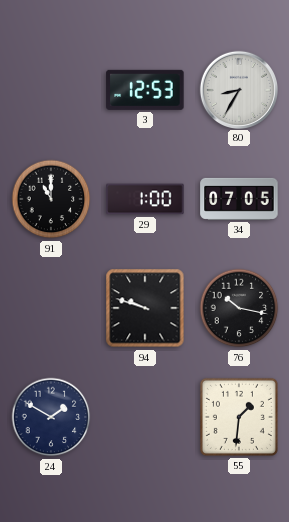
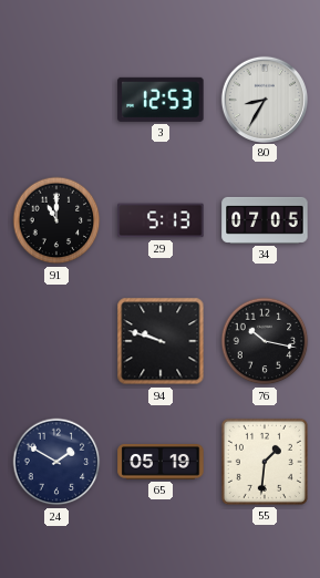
29: 1:00 -> 5:13 (161, 220)
65: none -> 05:19 (161, 462)
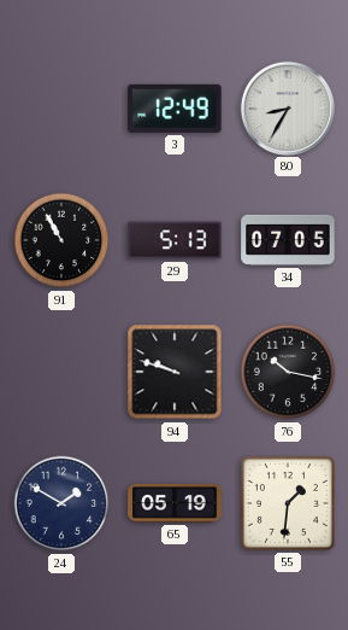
3: 12:53 -> 12:49 (175, 109)
91: 11:00 -> 10:55 (61, 240)
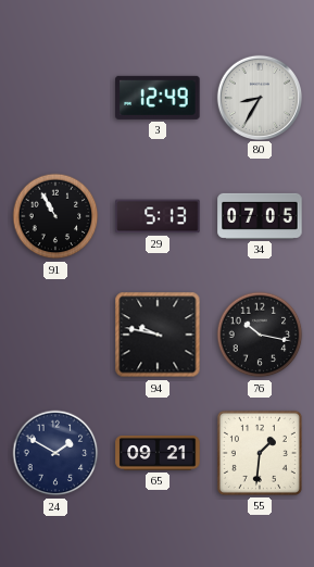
94: 9:48 -> 9:47 (158, 335)
65: 05:19 -> 09:21 (158, 453)
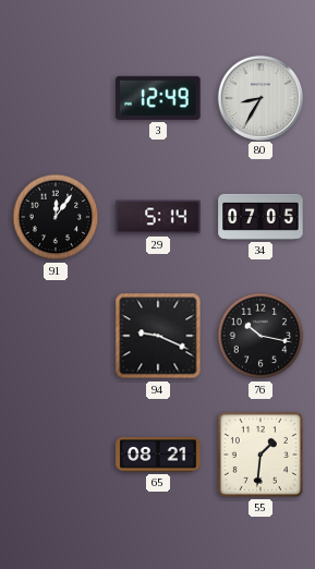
91: 10:55 -> 12:06 (56, 217)
29: 5:13 -> 5:14 (158, 217)
94: 9:47 -> 9:19 (158, 336)
24: 1:50 -> none (55, 453)
65: 09:21 -> 08:21 (158, 455)
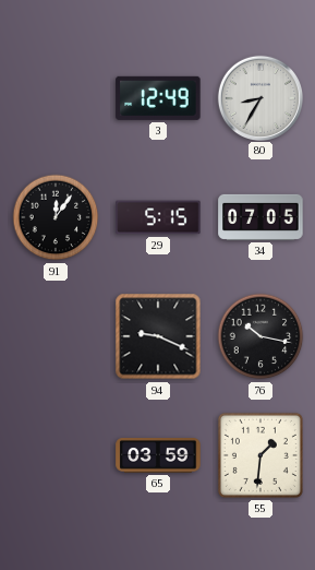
29: 5:14 -> 5:15 (158, 217)
65: 08:21 -> 03:59 (158, 455)
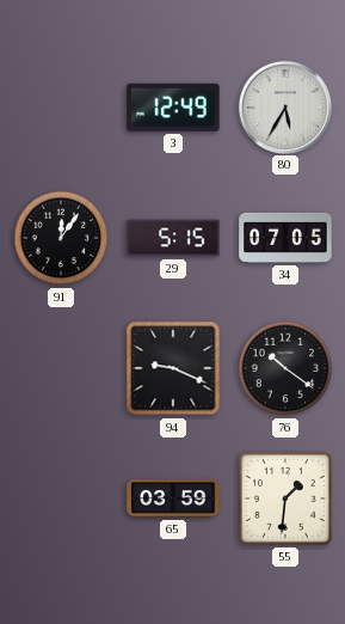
80: 8:35 -> 5:35 (284, 106)
76: 10:17 -> 10:21 (285, 368)
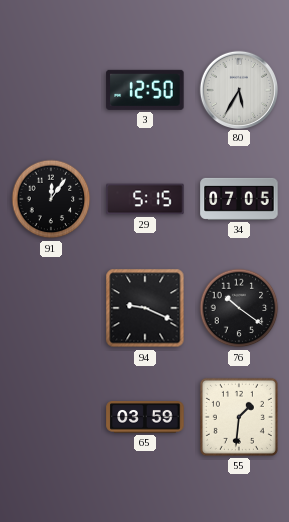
3: 12:49 -> 12:50 (145, 90)
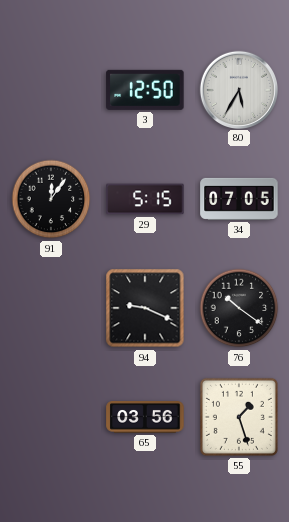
65: 03:59 -> 03:56 (145, 417)
55: 1:31 -> 1:27 (239, 417)
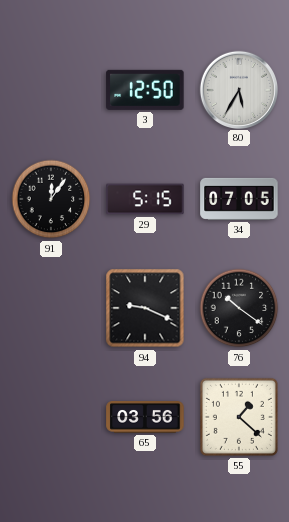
55: 1:27 -> 1:22 (239, 417)
